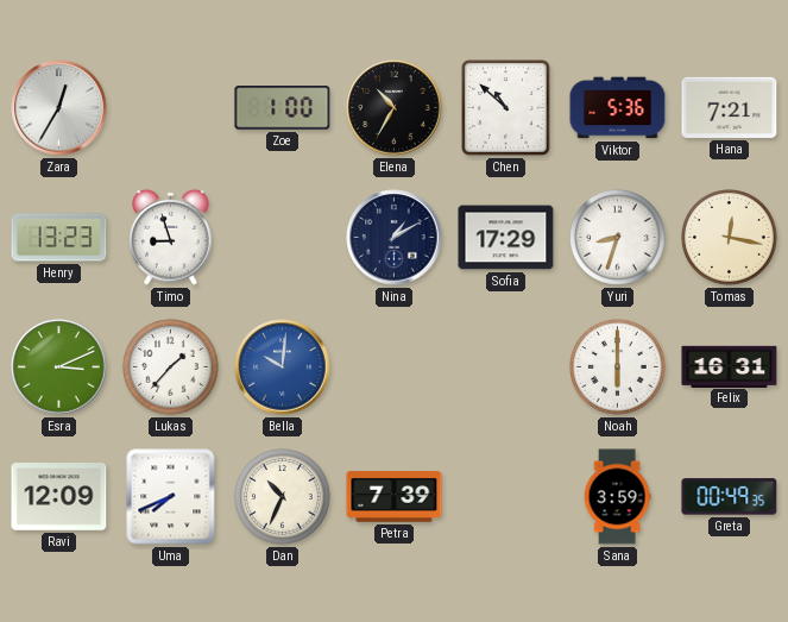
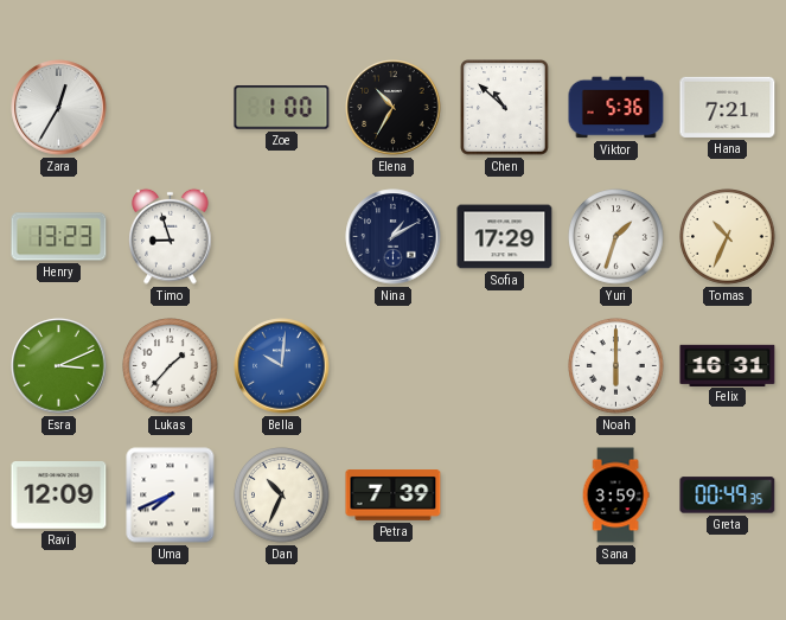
Yuri: 8:33 -> 1:33 (616, 237)
Tomas: 12:17 -> 10:34 (728, 237)
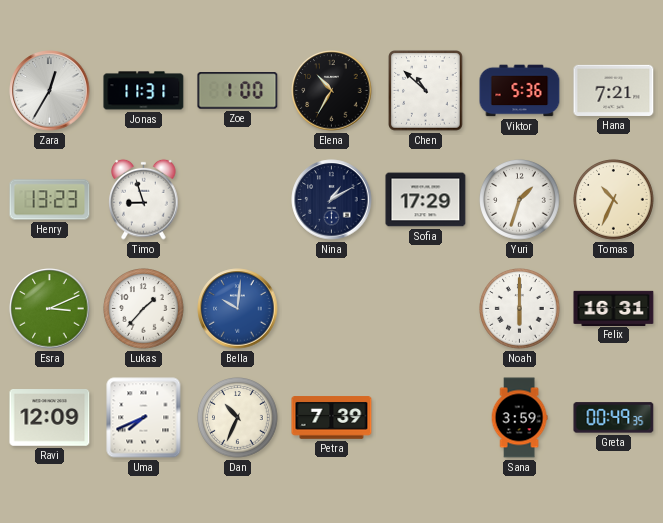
Jonas: none -> 11:31 (144, 91)
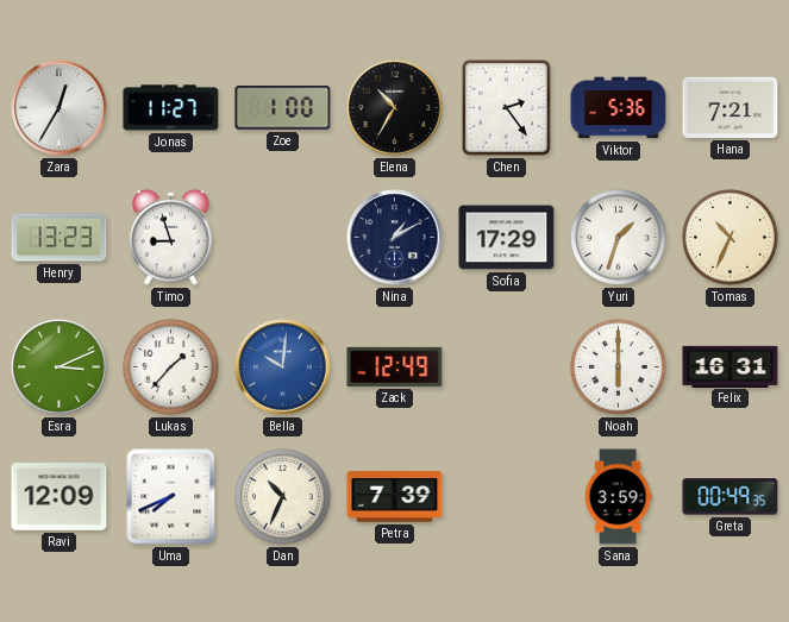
Jonas: 11:31 -> 11:27 (171, 108)
Chen: 10:52 -> 2:24 (507, 108)
Zack: none -> 12:49 (395, 366)
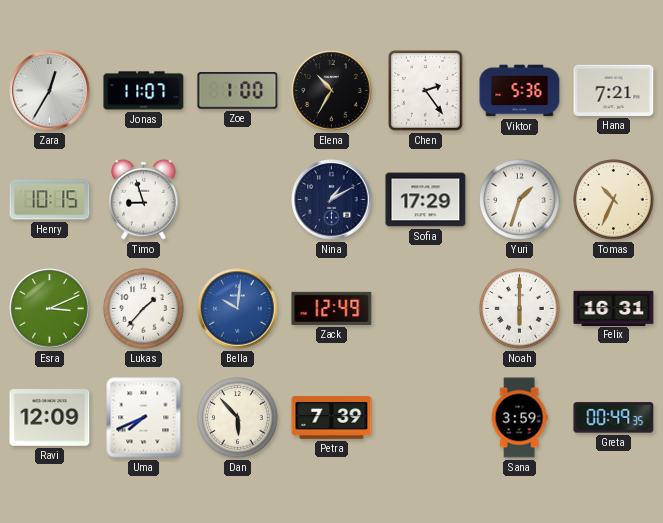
Jonas: 11:27 -> 11:07 (144, 91)
Henry: 13:23 -> 10:15 (50, 200)
Dan: 10:34 -> 5:53 (238, 418)
